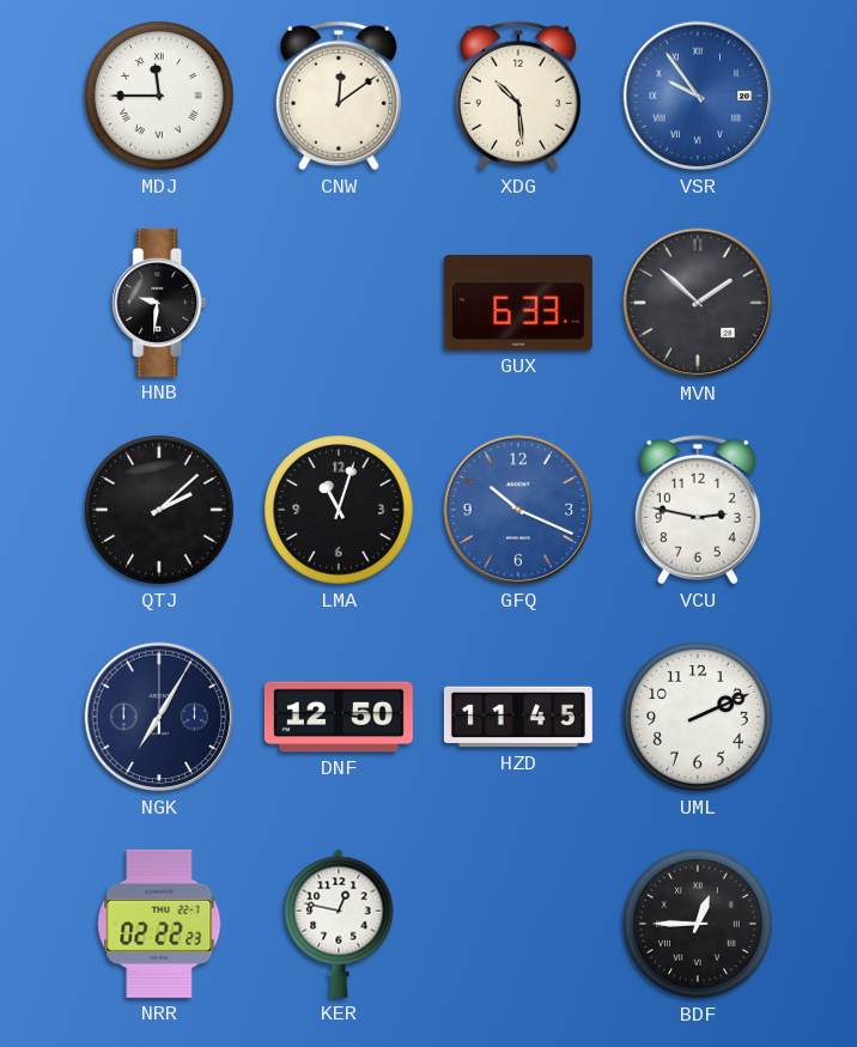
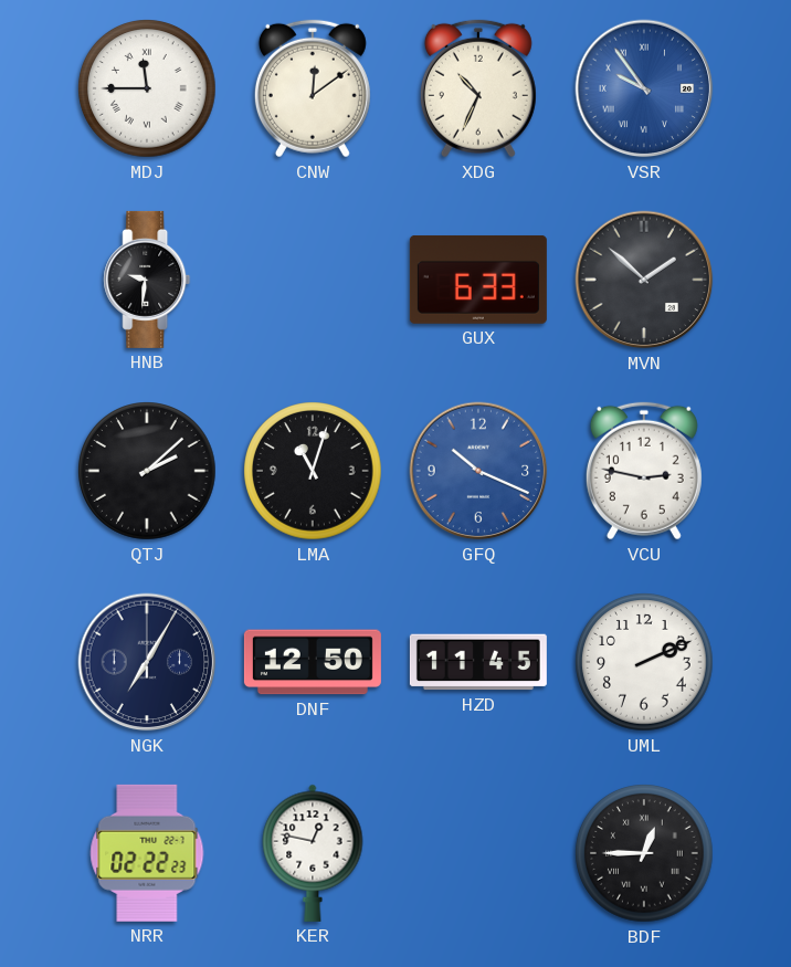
XDG: 10:29 -> 10:34 (478, 88)
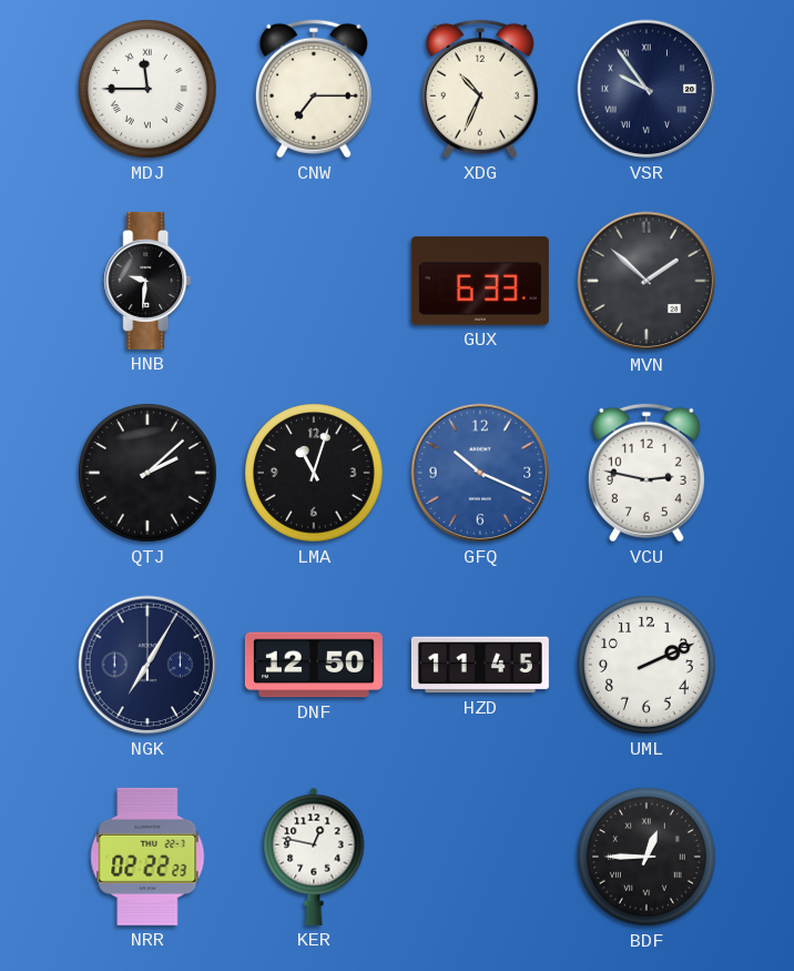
CNW: 12:09 -> 7:15 (314, 89)
VSR dial: blue -> navy (647, 89)
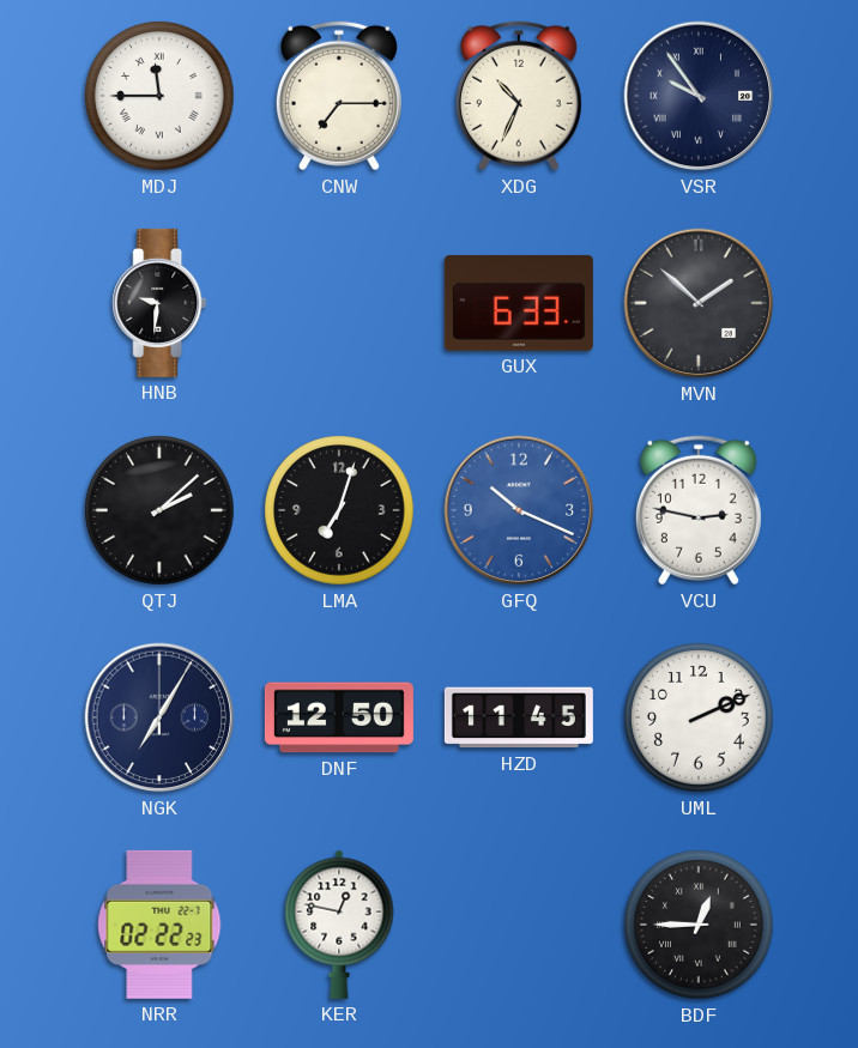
LMA: 11:03 -> 7:03 (339, 510)
